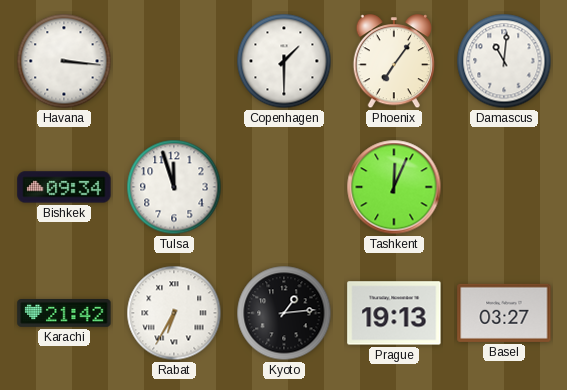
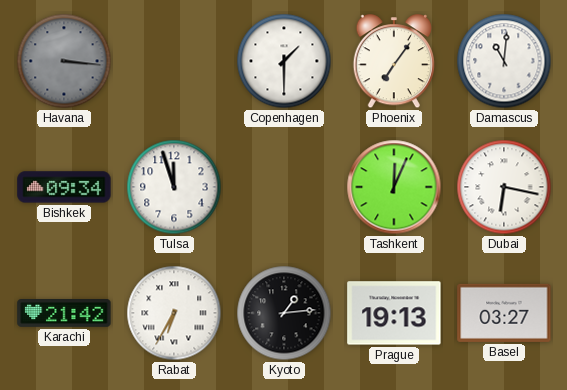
Havana dial: white -> grey (64, 61)
Dubai: none -> 6:17 (504, 187)
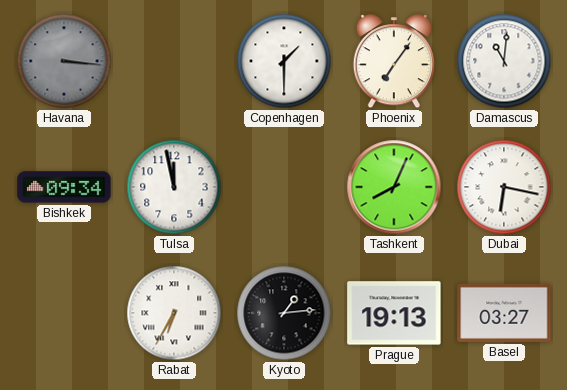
Tulsa: 11:57 -> 11:58 (174, 187)
Tashkent: 12:04 -> 8:04 (394, 187)
Karachi: 21:42 -> none (64, 314)
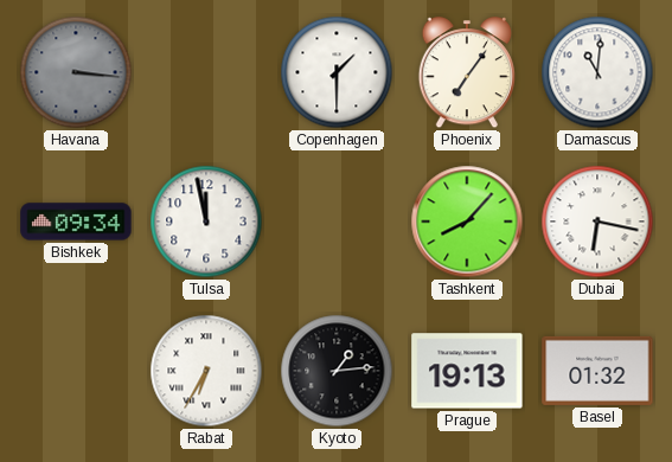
Tashkent: 8:04 -> 8:07 (467, 222)
Basel: 03:27 -> 01:32 (597, 371)
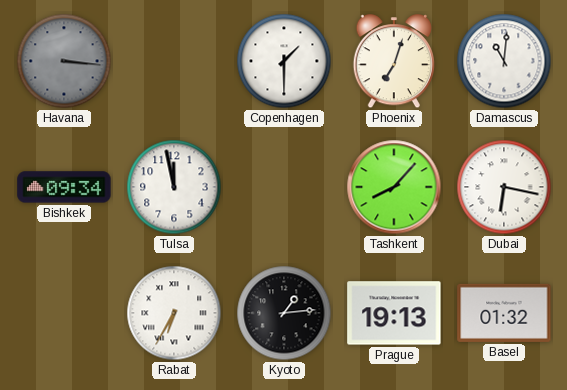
Phoenix: 7:06 -> 7:03 (393, 62)
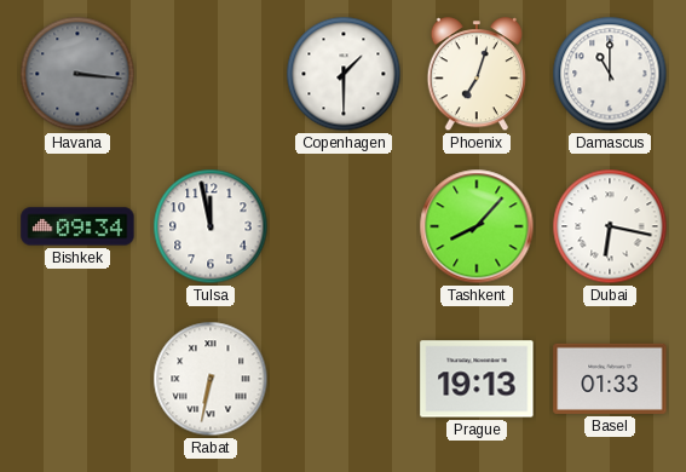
Damascus: 11:01 -> 11:00 (610, 74)
Rabat: 6:35 -> 6:32 (211, 379)
Kyoto: 1:14 -> none (284, 313)
Basel: 01:32 -> 01:33 (610, 379)
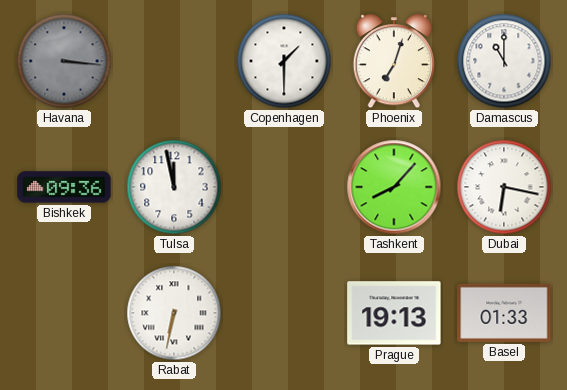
Bishkek: 09:34 -> 09:36 (64, 187)
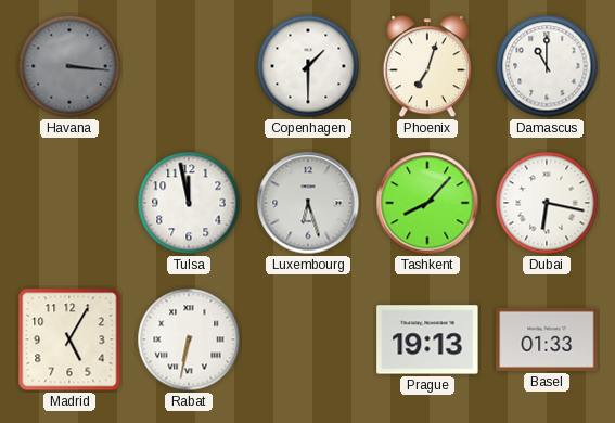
Bishkek: 09:36 -> none (64, 187)
Luxembourg: none -> 6:27 (308, 203)
Madrid: none -> 5:05 (69, 339)
